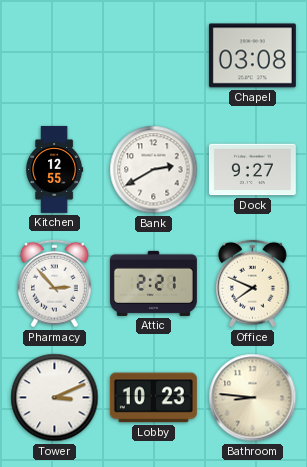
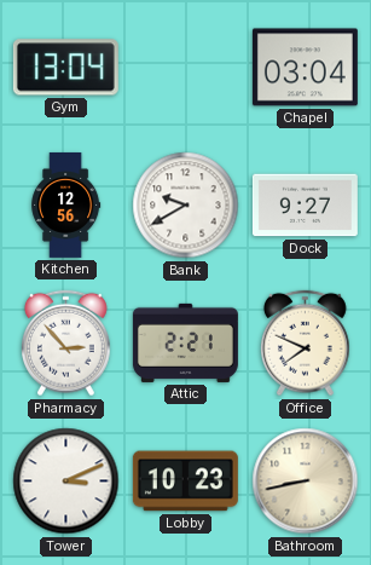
Gym: none -> 13:04 (65, 68)
Chapel: 03:08 -> 03:04 (305, 68)
Kitchen: 12:55 -> 12:56 (66, 204)
Bank: 2:40 -> 9:40 (186, 206)
Bathroom: 8:46 -> 8:43 (306, 482)
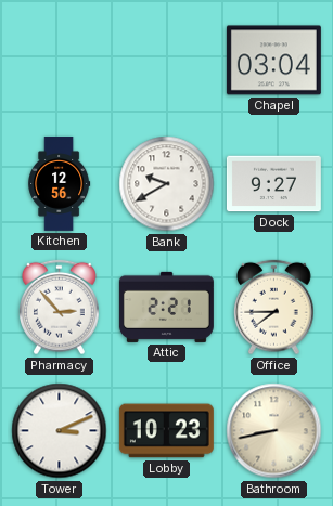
Gym: 13:04 -> none (65, 68)
Office: 7:49 -> 7:45 (274, 308)
